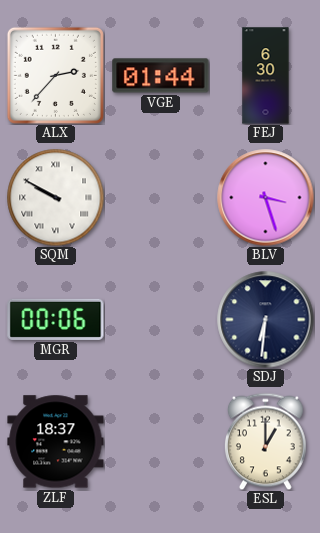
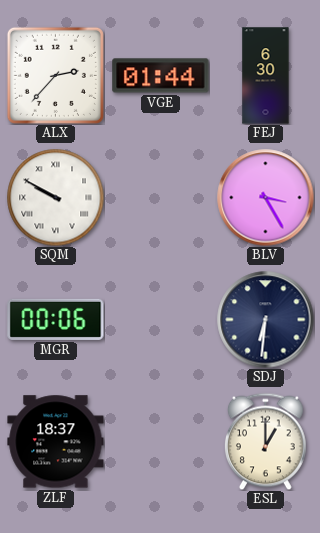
BLV: 3:27 -> 3:25 (266, 198)
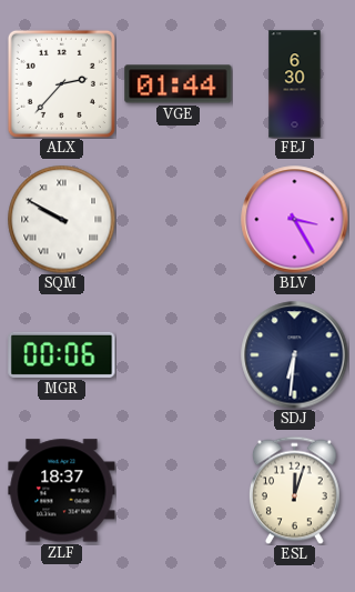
ESL: 1:00 -> 12:03 (295, 490)
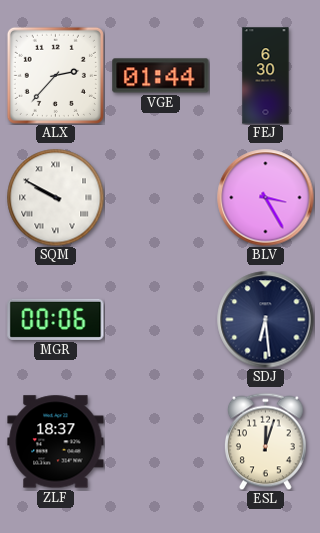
SDJ: 6:31 -> 6:29 (266, 320)
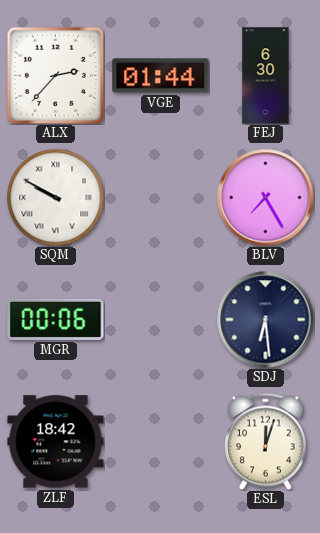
BLV: 3:25 -> 7:25 (266, 198)
ZLF: 18:37 -> 18:42 (56, 442)
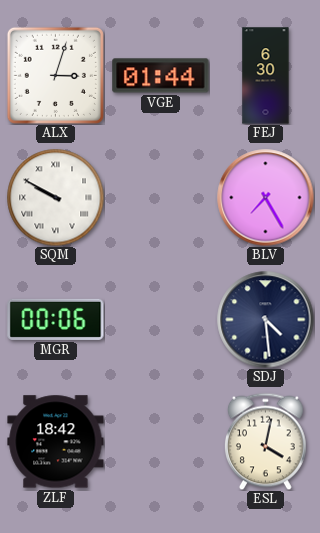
ALX: 2:37 -> 3:03 (55, 75)
SDJ: 6:29 -> 4:29 (266, 320)
ESL: 12:03 -> 4:02 (266, 441)
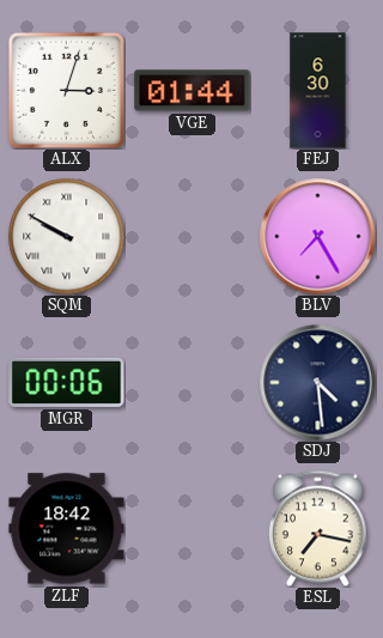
ESL: 4:02 -> 7:17 (318, 528)
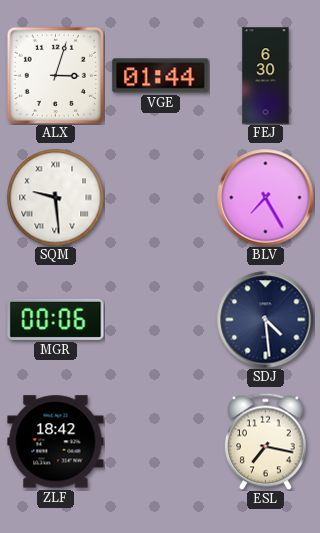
SQM: 9:50 -> 9:29 (55, 197)
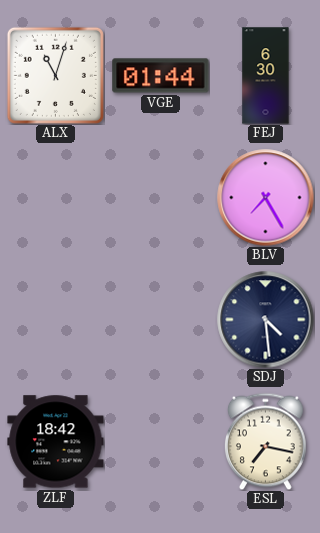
ALX: 3:03 -> 11:03 (55, 75)
SQM: 9:29 -> none (55, 197)
MGR: 00:06 -> none (56, 319)
